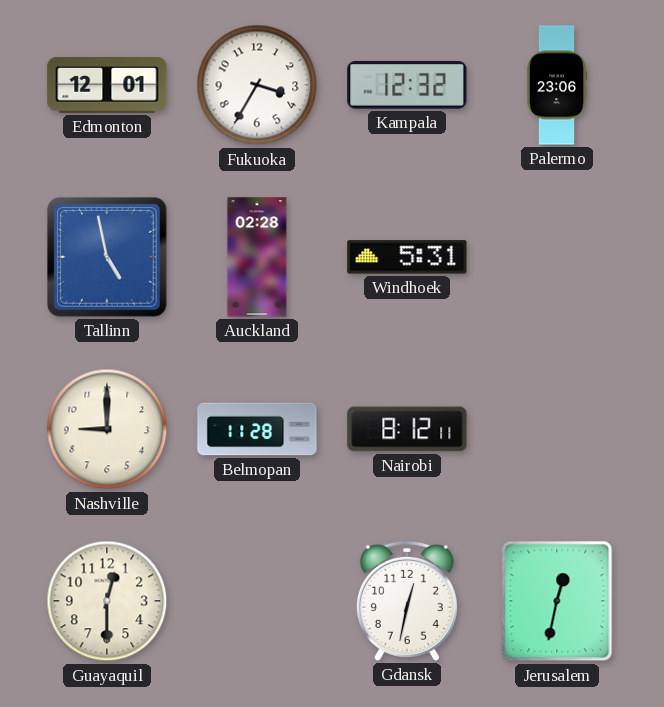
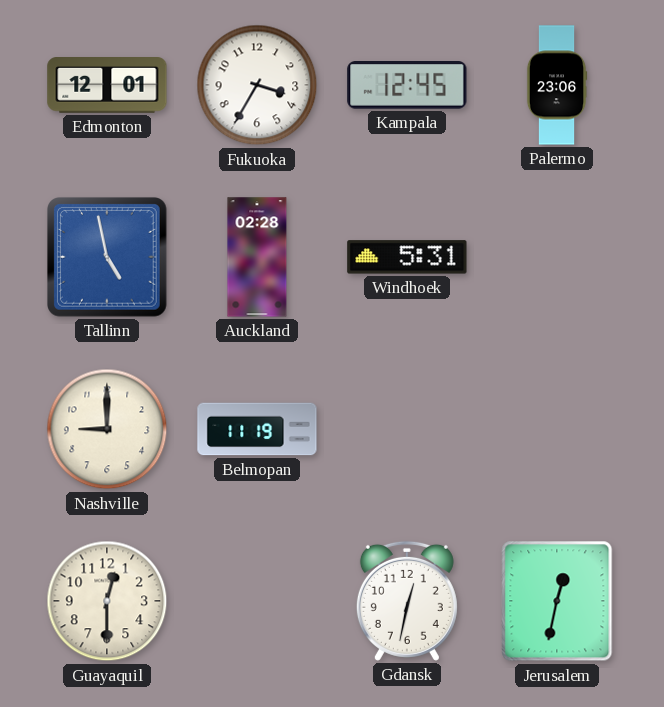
Kampala: 12:32 -> 12:45 (407, 86)
Belmopan: 11:28 -> 11:19 (257, 429)
Nairobi: 8:12 -> none (407, 429)
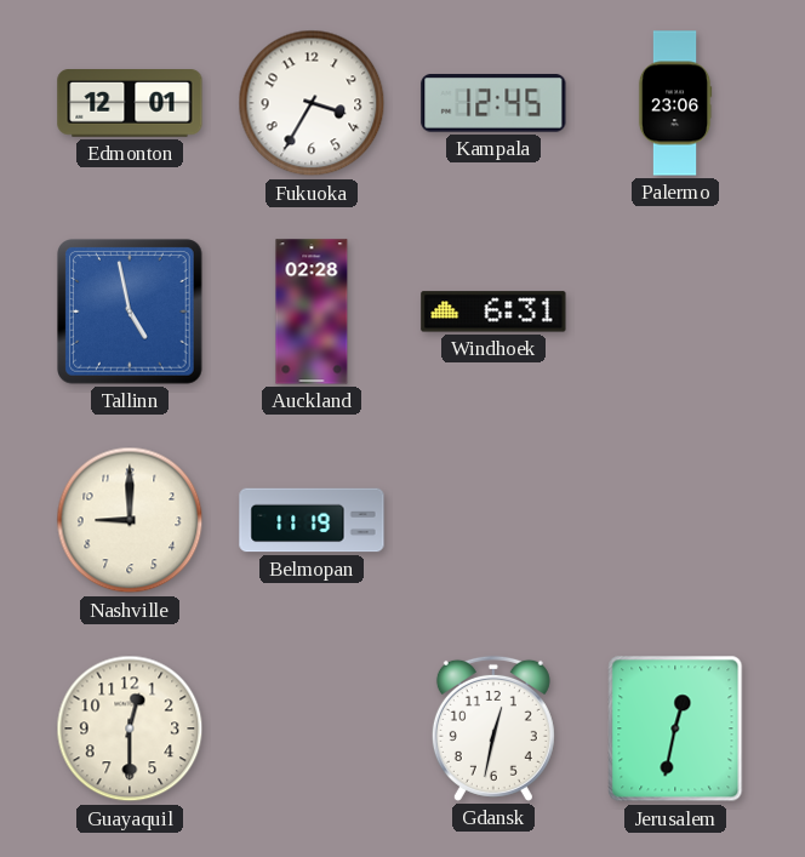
Windhoek: 5:31 -> 6:31 (493, 312)
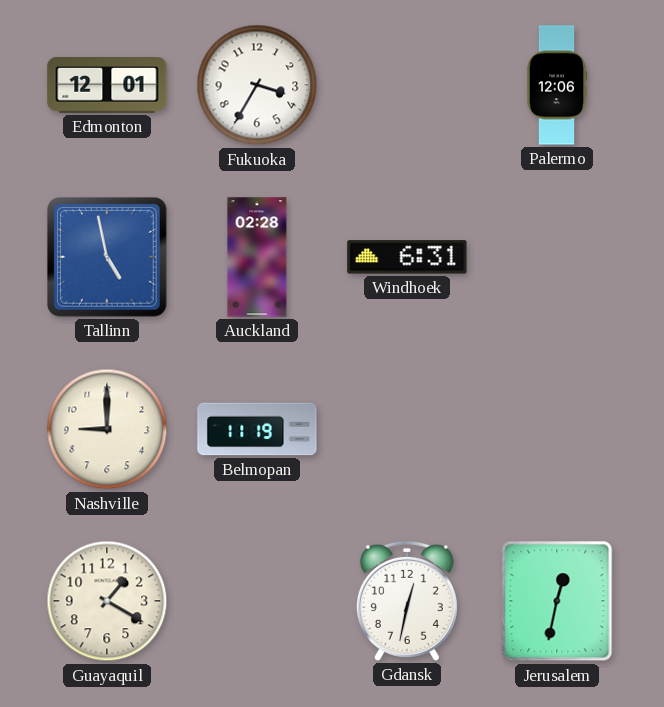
Kampala: 12:45 -> none (493, 104)
Palermo: 23:06 -> 12:06 (557, 85)
Guayaquil: 12:30 -> 1:20 (107, 601)
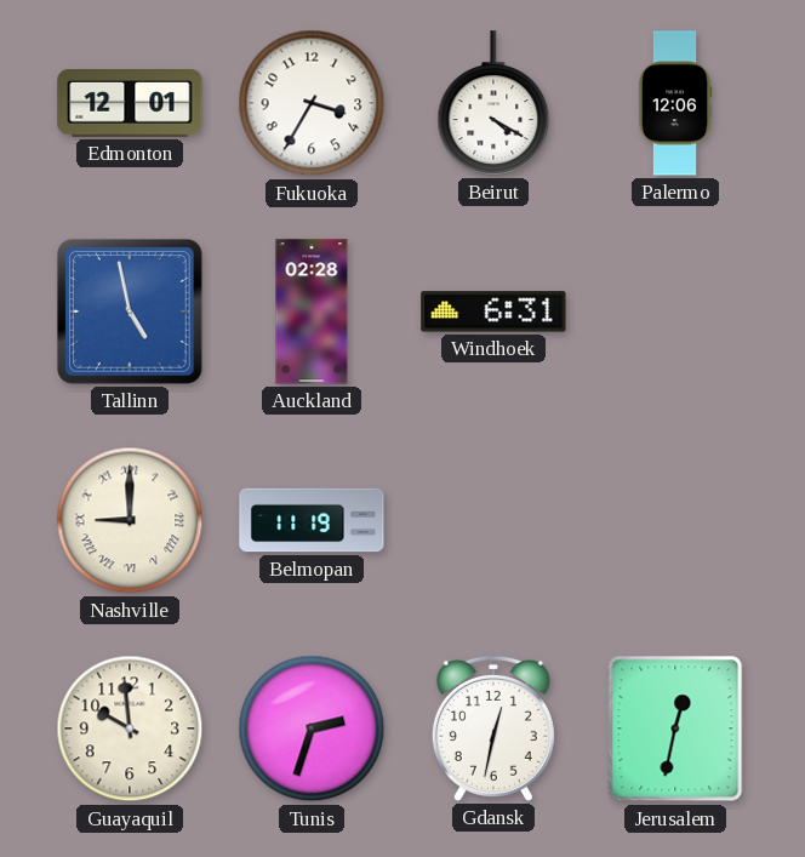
Beirut: none -> 4:20 (493, 103)
Nashville numerals: Arabic -> Roman (130, 520)
Guayaquil: 1:20 -> 9:59 (130, 729)
Tunis: none -> 2:33 (312, 729)
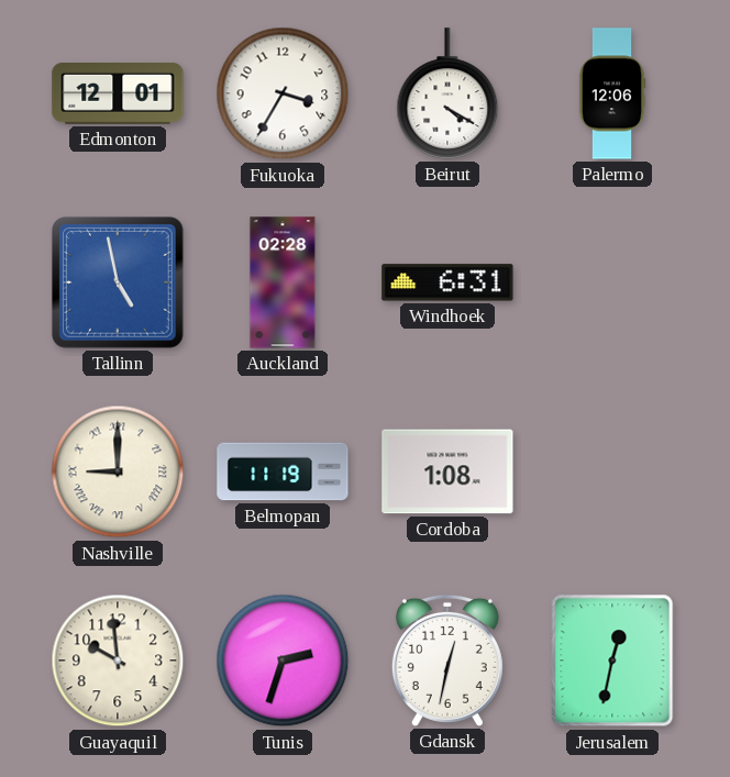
Cordoba: none -> 1:08 (447, 471)
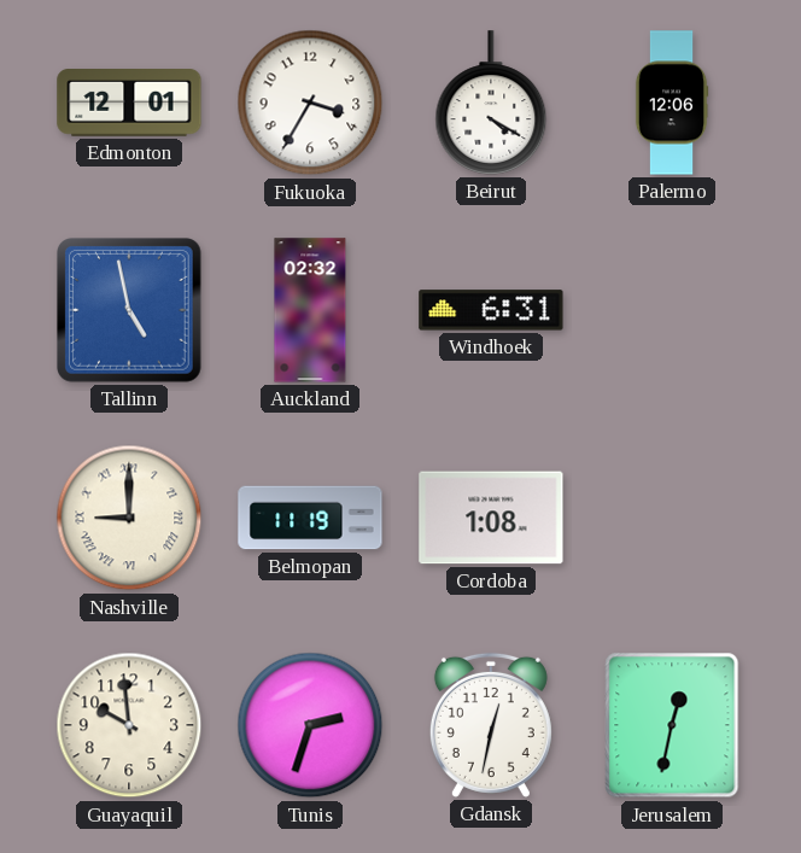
Auckland: 02:28 -> 02:32 (310, 310)
